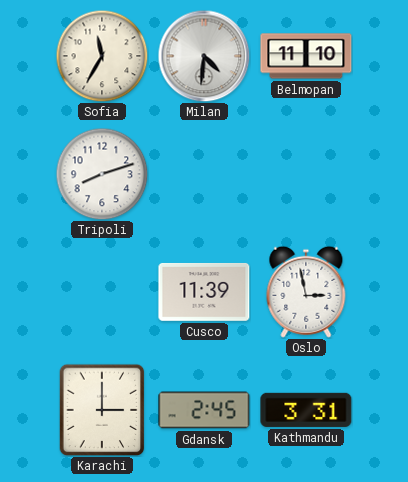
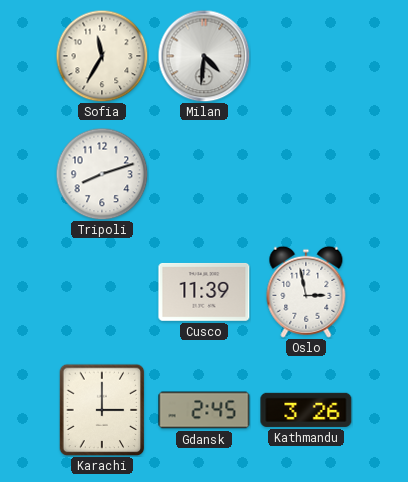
Belmopan: 11:10 -> none (306, 56)
Kathmandu: 3:31 -> 3:26 (306, 410)
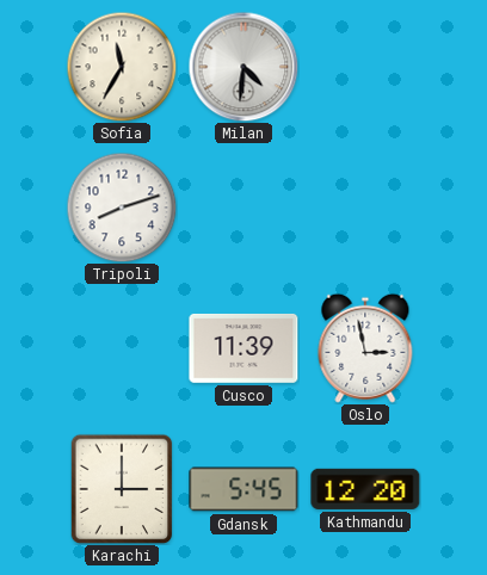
Gdansk: 2:45 -> 5:45 (243, 489)
Kathmandu: 3:26 -> 12:20 (365, 489)
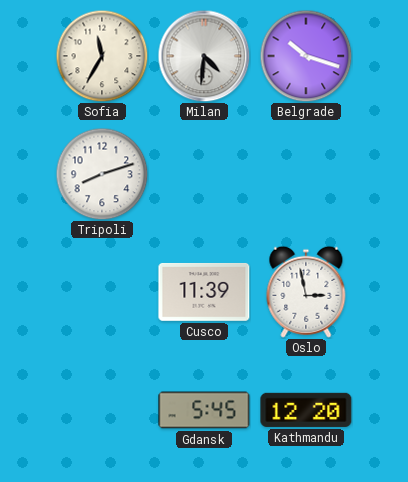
Belgrade: none -> 10:18 (306, 56)
Karachi: 3:00 -> none (122, 489)
